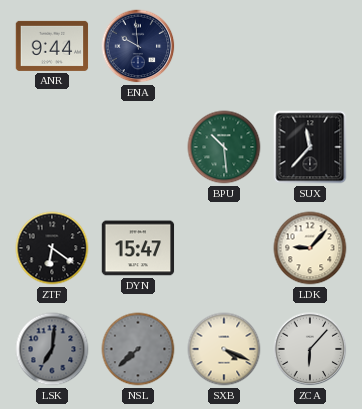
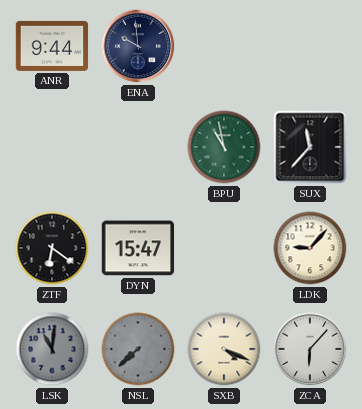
BPU: 10:29 -> 10:58 (224, 147)
LSK: 7:01 -> 11:01 (52, 349)
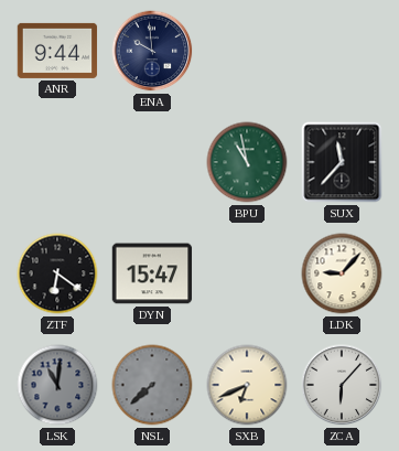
SXB: 4:19 -> 6:41 (247, 385)
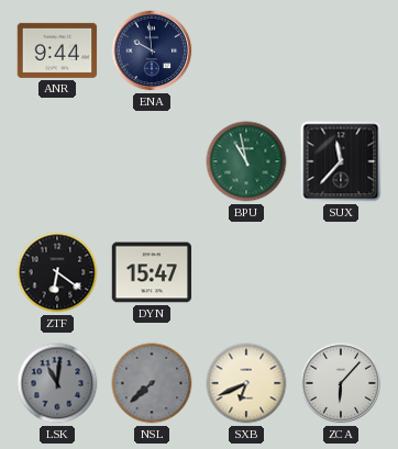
LDK: 9:07 -> none (342, 273)
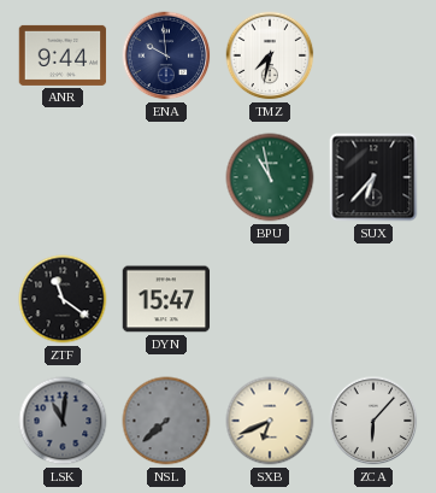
TMZ: none -> 7:32 (270, 55)
SUX: 11:37 -> 6:37 (373, 177)
ZTF: 6:21 -> 11:21 (63, 299)
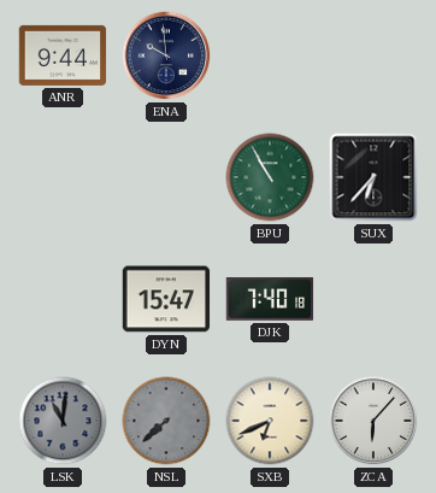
TMZ: 7:32 -> none (270, 55)
BPU: 10:58 -> 10:55 (270, 177)
ZTF: 11:21 -> none (63, 299)
DJK: none -> 7:40 (270, 299)
